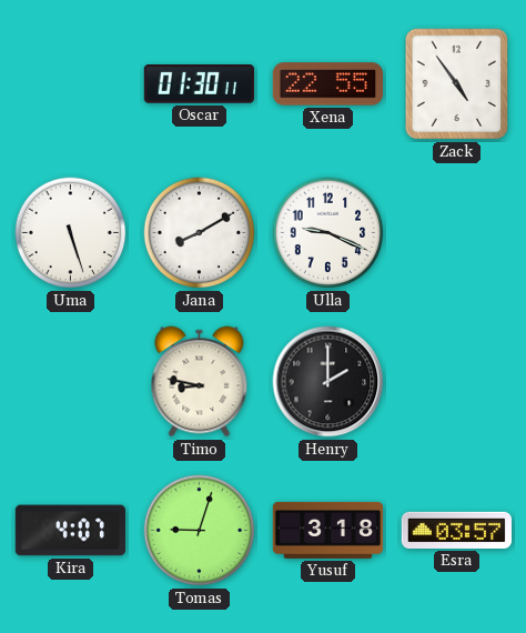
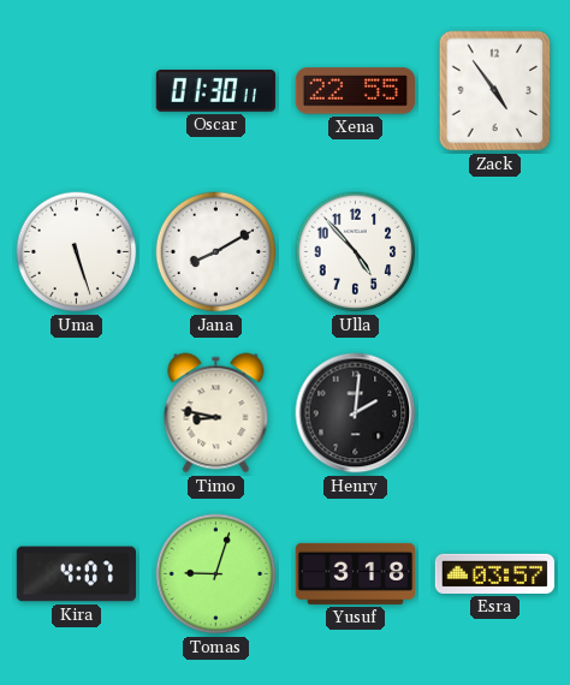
Ulla: 9:19 -> 4:53 (356, 252)
Henry: 2:00 -> 2:01 (356, 413)
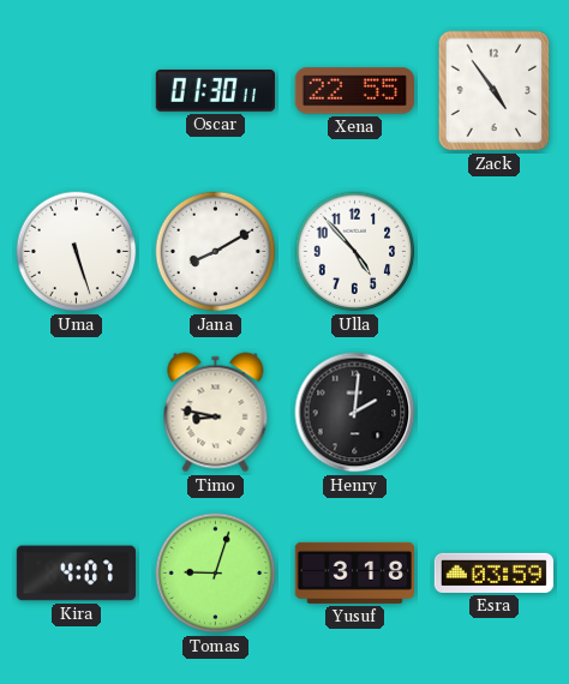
Esra: 03:57 -> 03:59 (493, 572)
